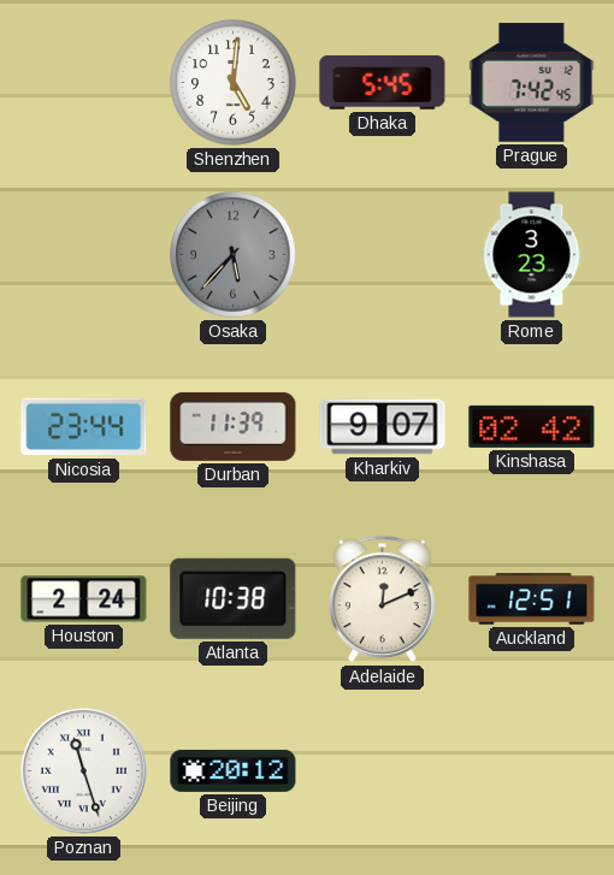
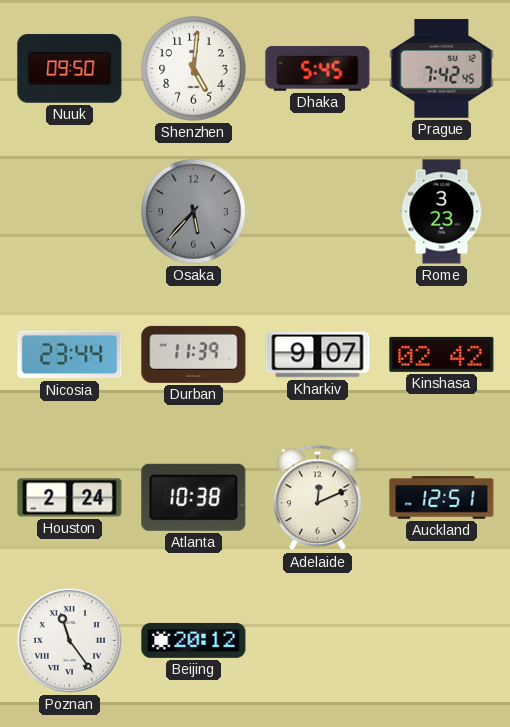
Nuuk: none -> 09:50 (70, 69)
Poznan: 11:27 -> 11:24 (69, 640)
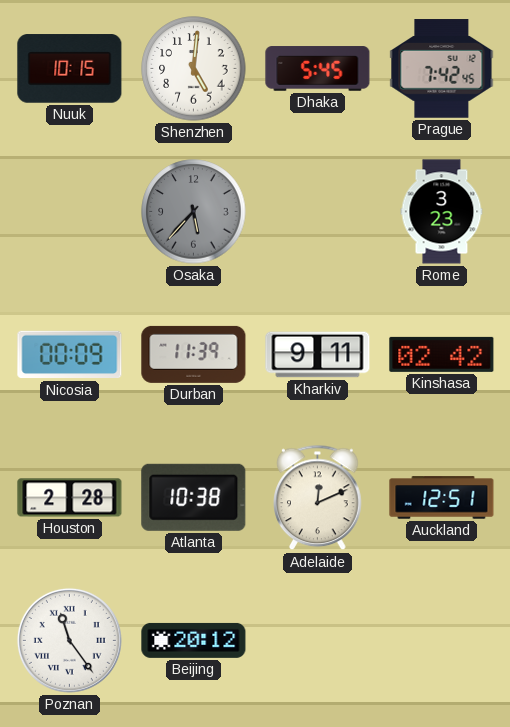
Nuuk: 09:50 -> 10:15 (70, 69)
Nicosia: 23:44 -> 00:09 (70, 355)
Kharkiv: 9:07 -> 9:11 (318, 355)
Houston: 2:24 -> 2:28 (70, 498)
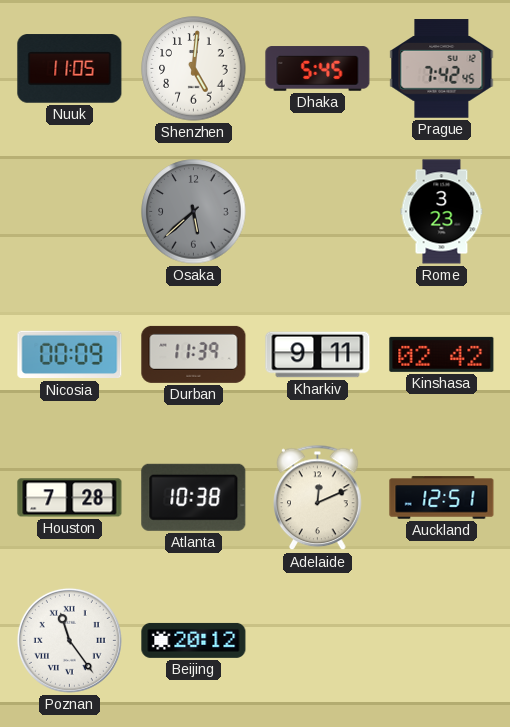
Nuuk: 10:15 -> 11:05 (70, 69)
Osaka: 5:37 -> 5:38 (194, 212)
Houston: 2:28 -> 7:28 (70, 498)
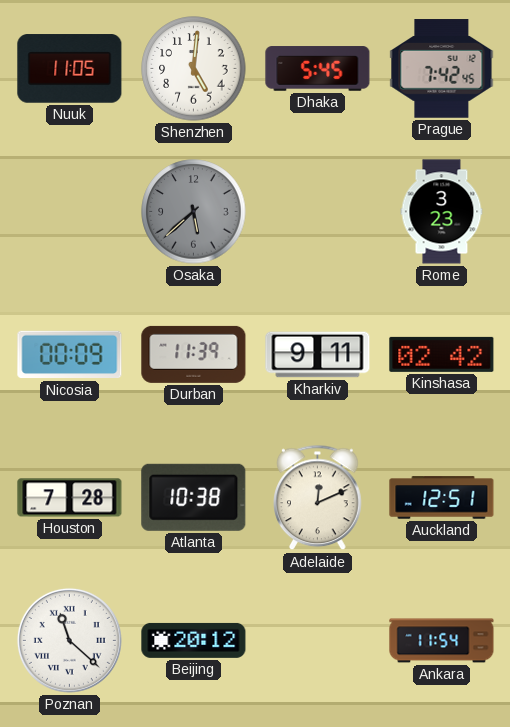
Poznan: 11:24 -> 11:22 (69, 640)
Ankara: none -> 11:54 (442, 641)
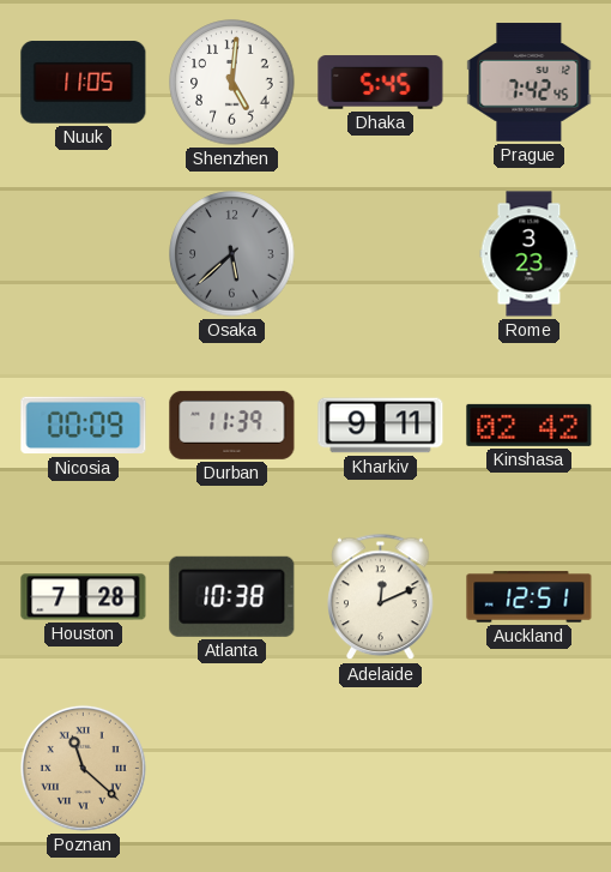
Poznan dial: white -> champagne (83, 768)
Beijing: 20:12 -> none (194, 640)
Ankara: 11:54 -> none (442, 641)
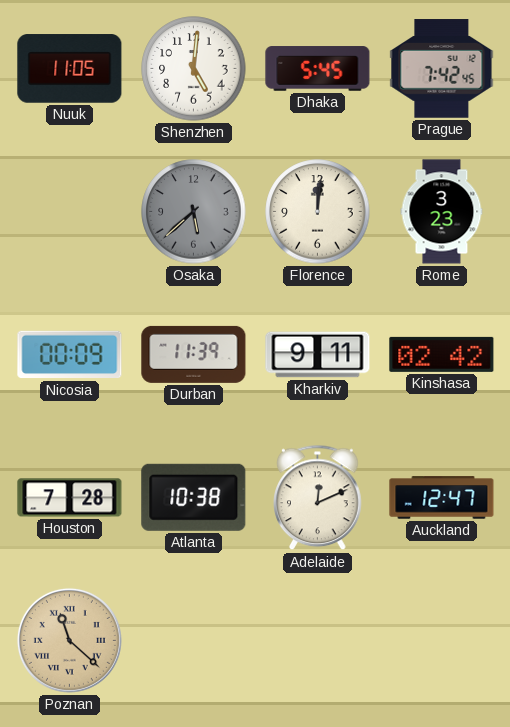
Florence: none -> 12:01 (318, 212)
Auckland: 12:51 -> 12:47 (442, 498)
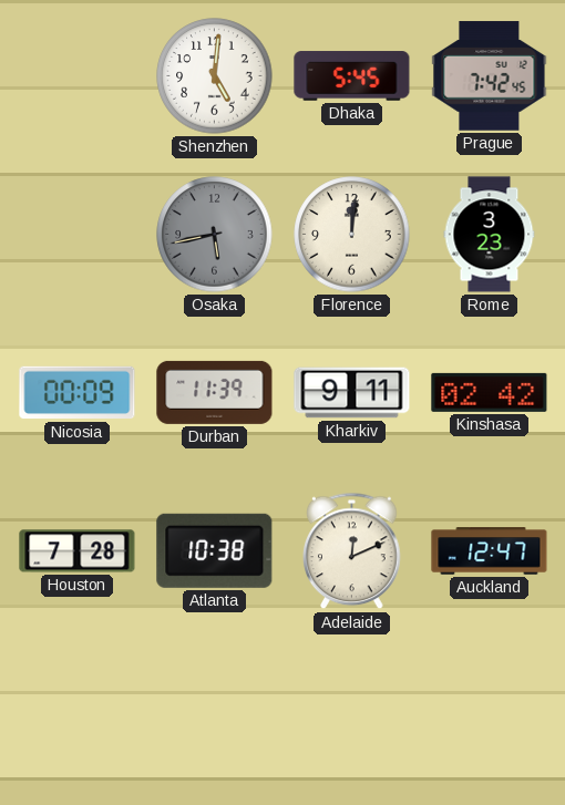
Nuuk: 11:05 -> none (70, 69)
Osaka: 5:38 -> 5:43 (215, 235)
Poznan: 11:22 -> none (69, 640)
